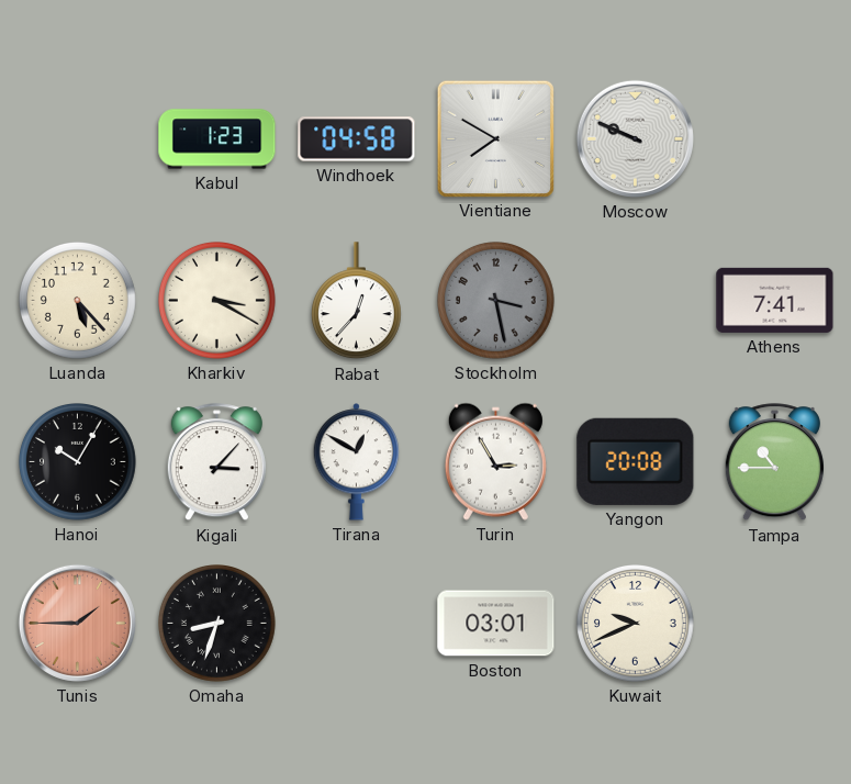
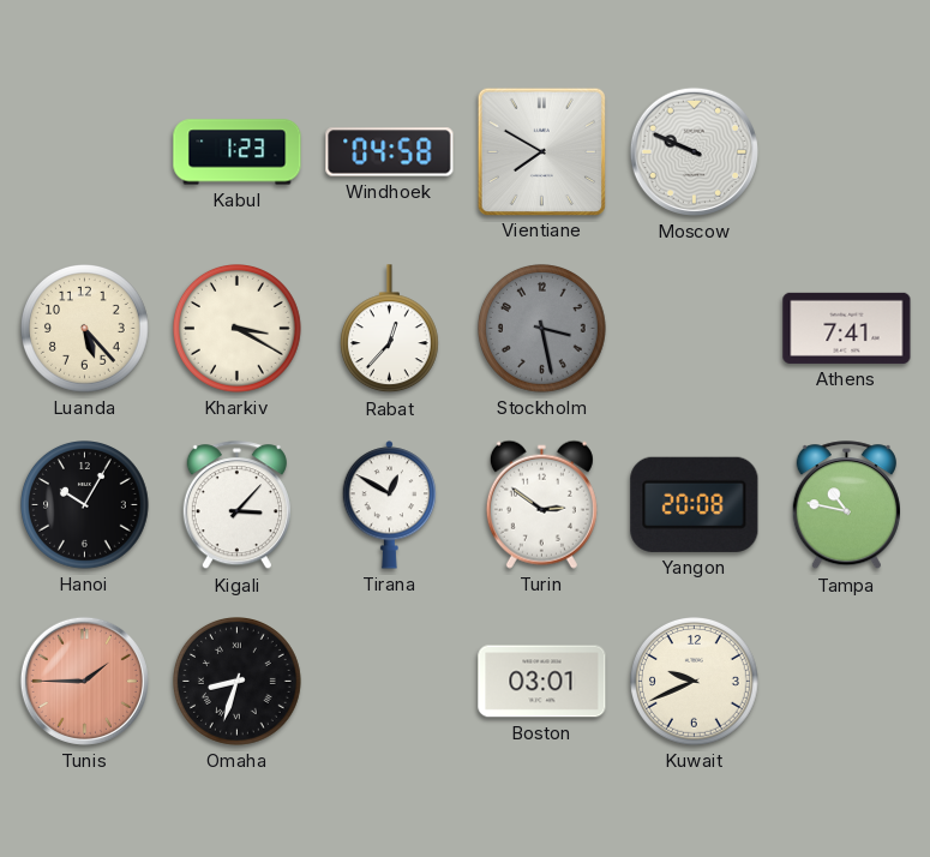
Turin: 2:55 -> 2:51 (541, 504)
Tampa: 10:45 -> 10:47 (846, 505)
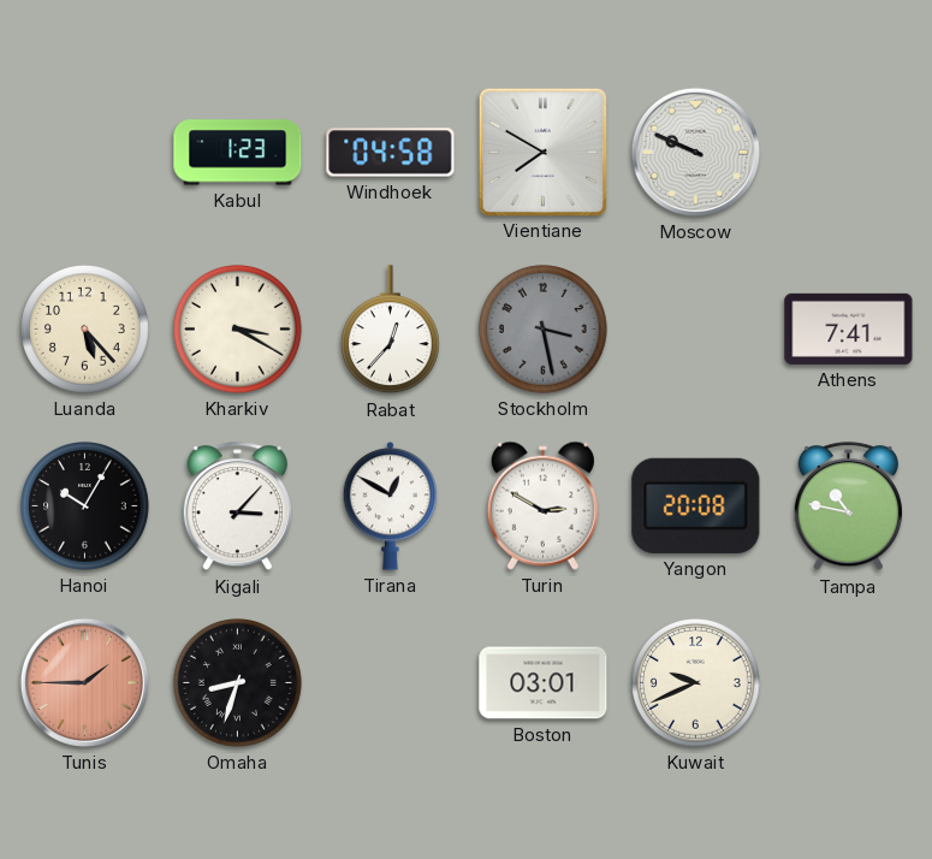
Turin: 2:51 -> 2:50 (542, 505)
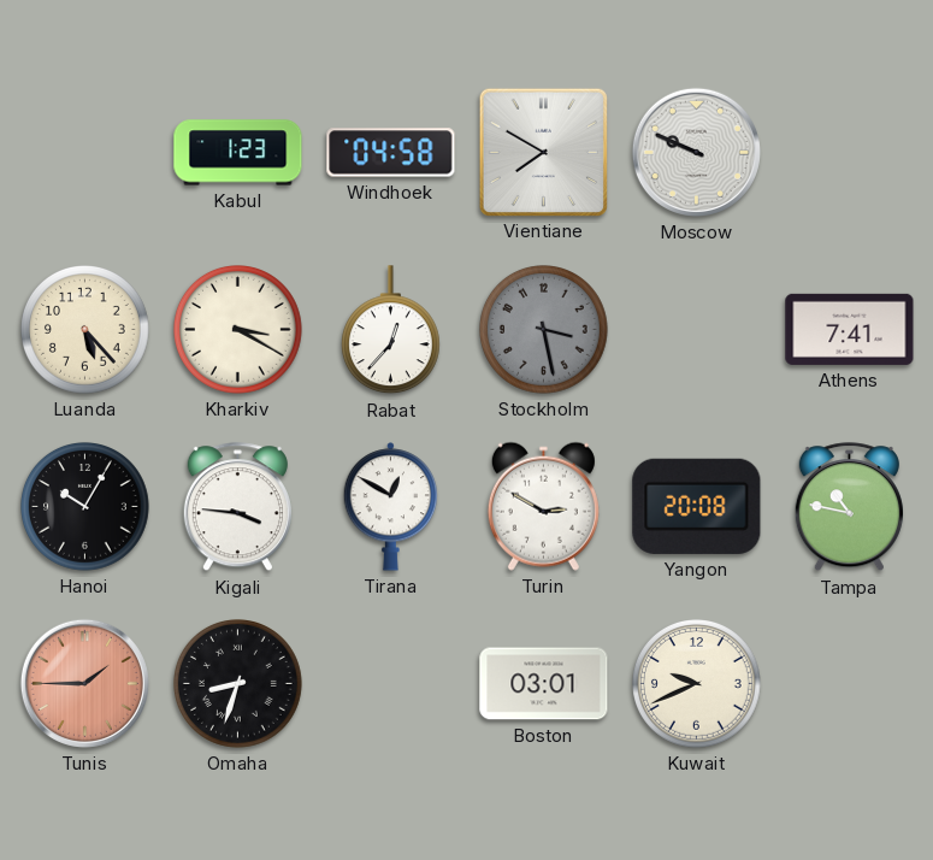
Kigali: 3:07 -> 3:46 (237, 507)
